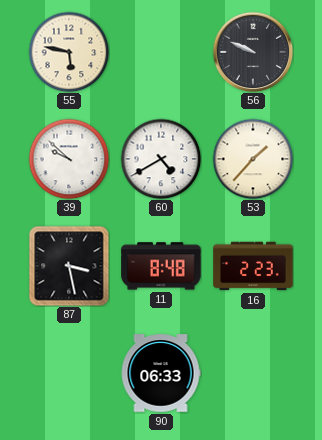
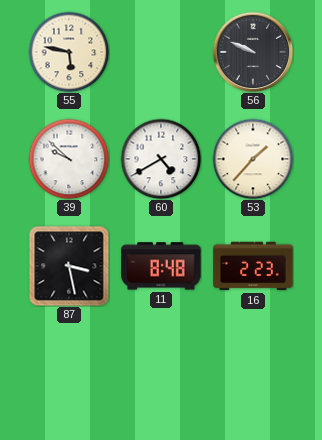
90: 06:33 -> none (161, 373)
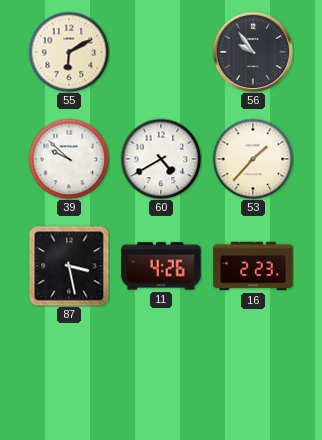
55: 5:47 -> 6:10 (69, 52)
56: 9:49 -> 9:54 (253, 52)
11: 8:48 -> 4:26 (161, 266)
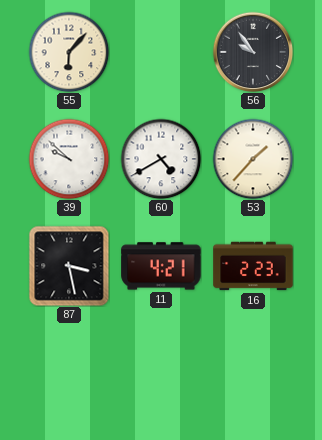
55: 6:10 -> 6:07 (69, 52)
11: 4:26 -> 4:21 (161, 266)
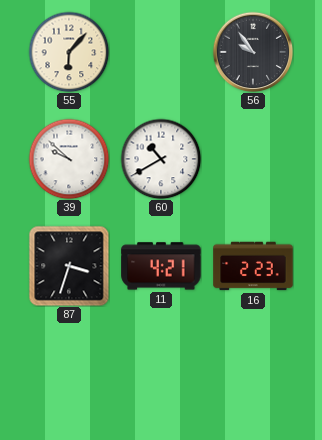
60: 4:40 -> 10:40 (161, 159)
53: 1:37 -> none (253, 159)
87: 3:28 -> 3:33 (69, 266)
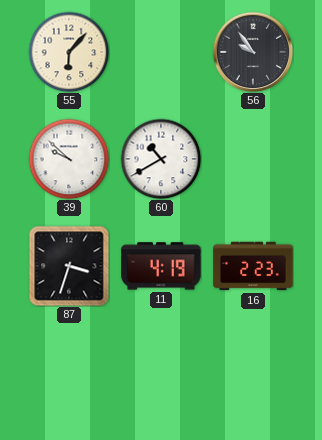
11: 4:21 -> 4:19 (161, 266)
